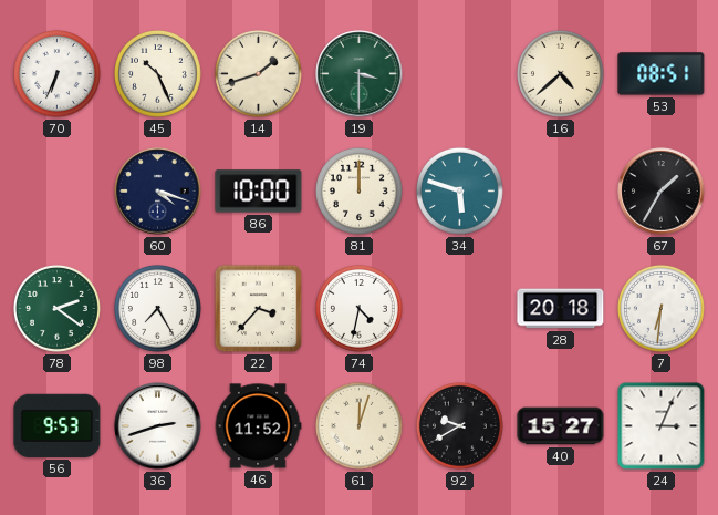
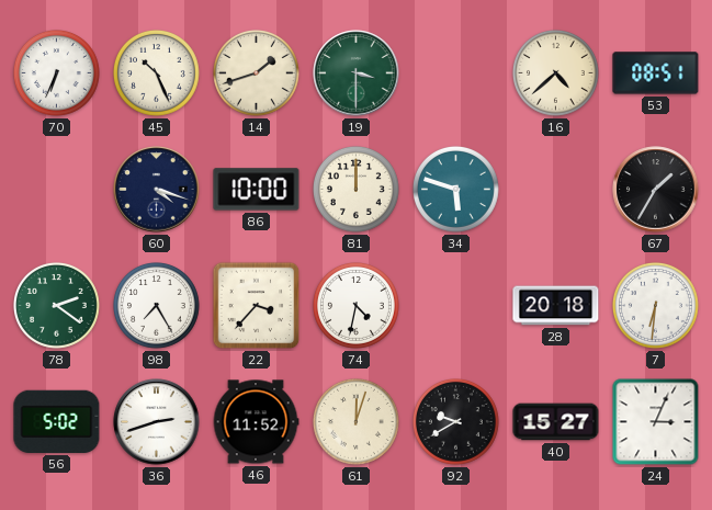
56: 9:53 -> 5:02 (57, 421)
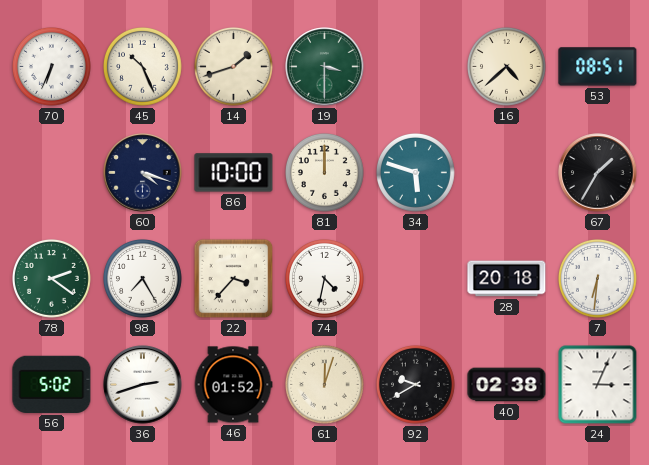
46: 11:52 -> 01:52 (233, 385)
40: 15:27 -> 02:38 (507, 385)
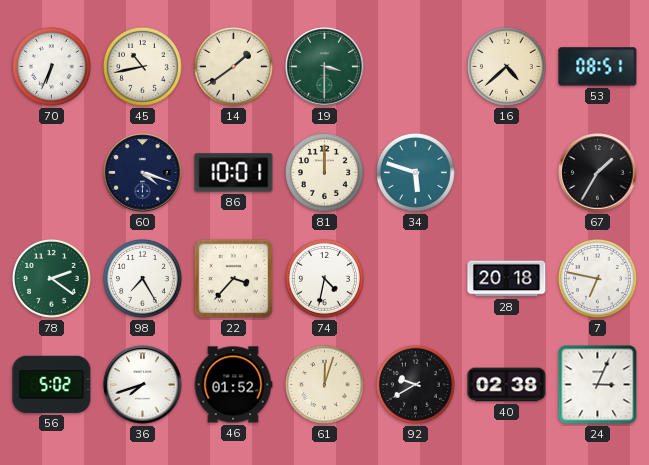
45: 10:26 -> 10:43 (143, 67)
14: 1:42 -> 1:39 (234, 67)
86: 10:00 -> 10:01 (234, 173)
7: 6:31 -> 6:47 (598, 279)
36: 2:42 -> 7:42 (143, 385)
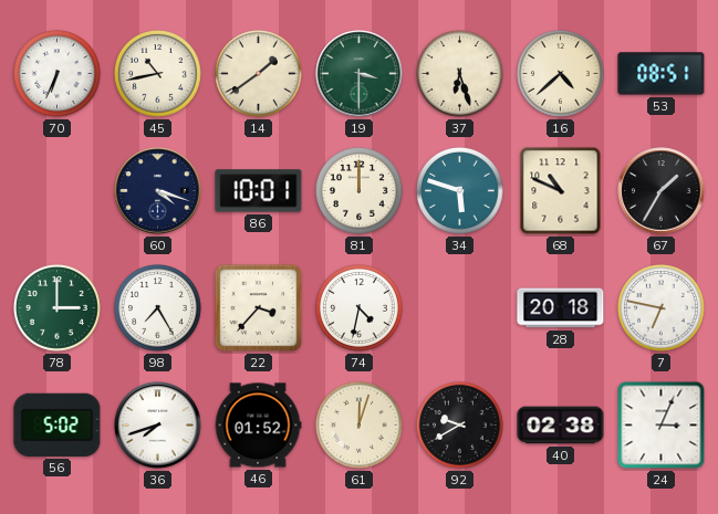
37: none -> 6:27 (460, 74)
68: none -> 10:49 (561, 191)
78: 2:21 -> 3:00 (58, 308)
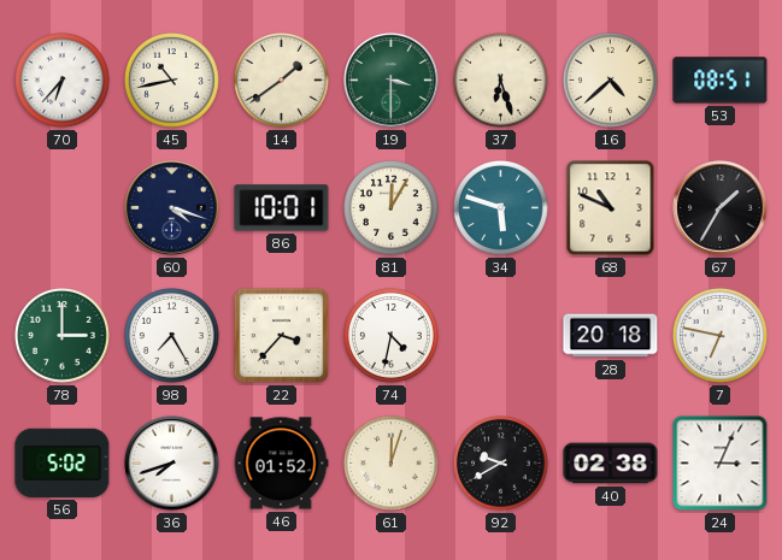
70: 6:34 -> 6:37 (63, 81)
81: 12:00 -> 12:05 (392, 208)
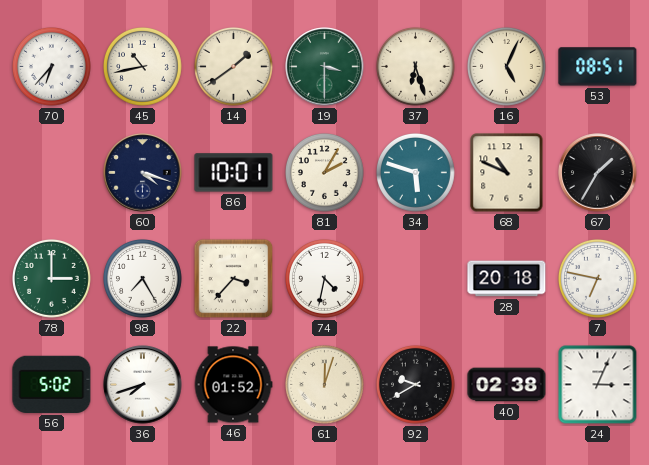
16: 4:38 -> 5:04 (507, 67)
81: 12:05 -> 2:05 (325, 173)
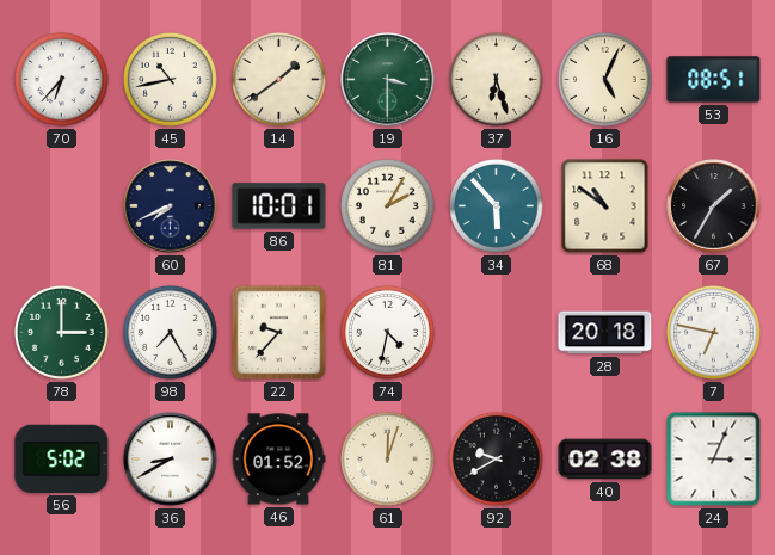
60: 4:18 -> 7:41 (171, 206)
34: 5:48 -> 5:53 (497, 206)
68: 10:49 -> 10:51 (605, 206)
22: 3:37 -> 9:37 (279, 333)
36: 7:42 -> 8:40 (171, 460)
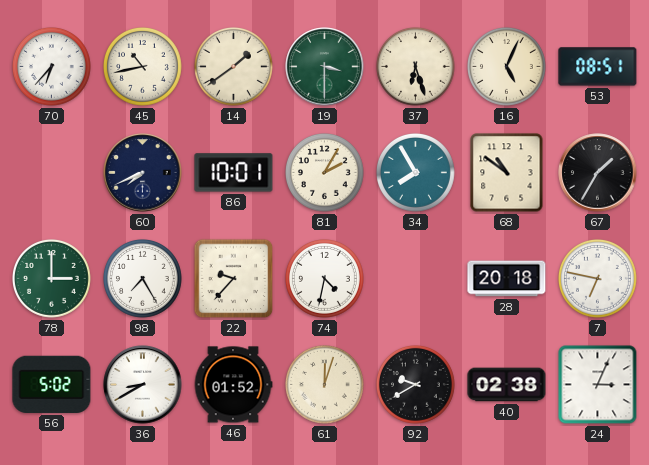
34: 5:53 -> 7:55 (416, 173)
